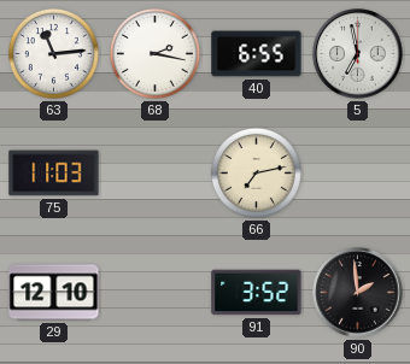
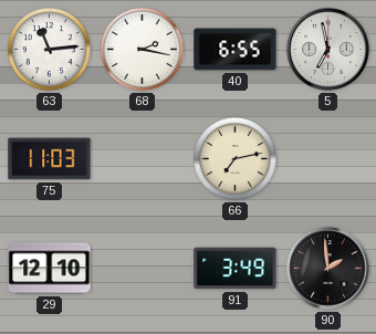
91: 3:52 -> 3:49 (236, 269)
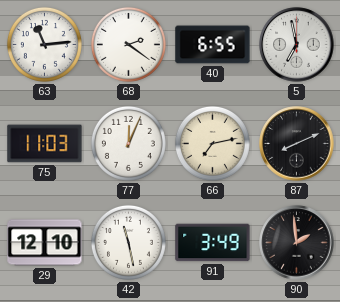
68: 2:17 -> 2:21 (128, 44)
77: none -> 12:04 (128, 143)
87: none -> 8:11 (297, 144)
42: none -> 11:28 (128, 242)
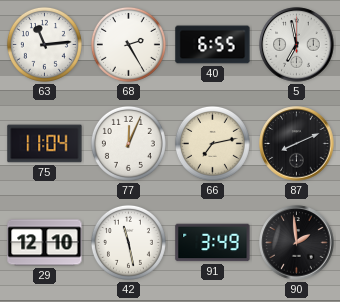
68: 2:21 -> 2:25 (128, 44)
75: 11:03 -> 11:04 (45, 144)
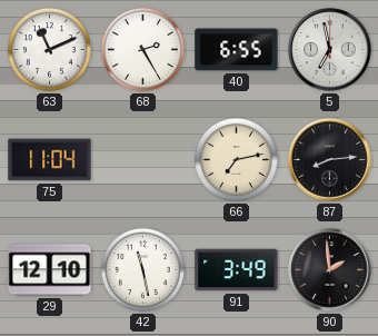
63: 11:14 -> 11:11 (49, 49)
77: 12:04 -> none (128, 143)
87: 8:11 -> 8:14 (330, 160)
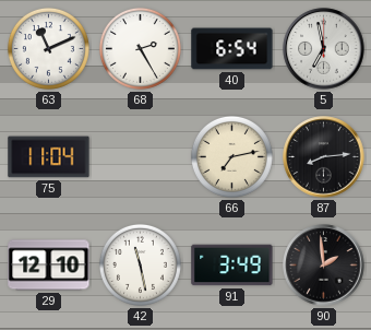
40: 6:55 -> 6:54 (232, 49)
